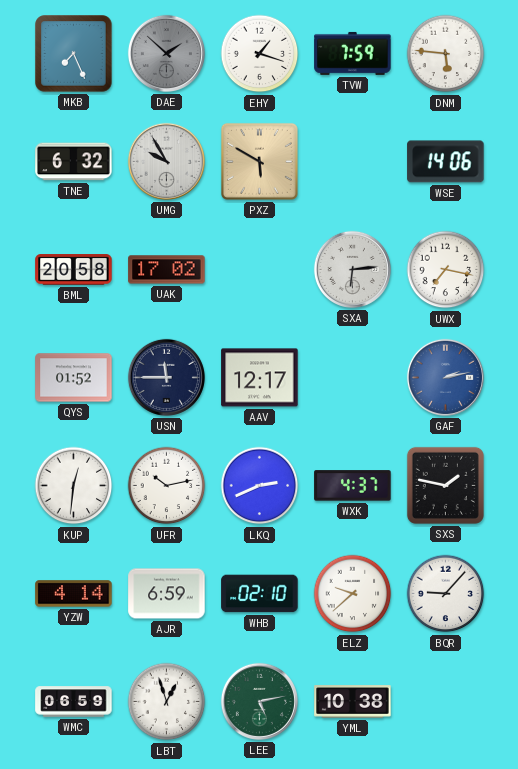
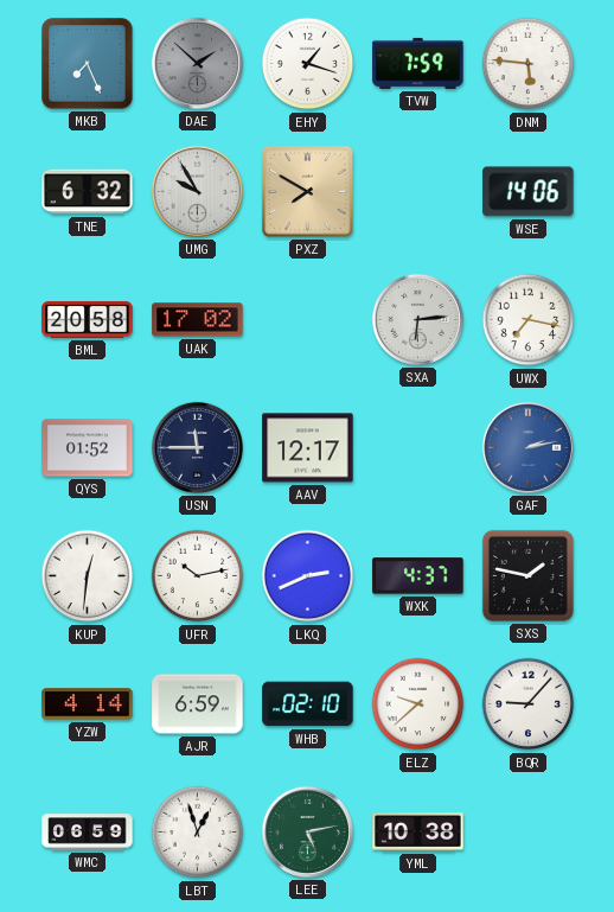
PXZ: 5:50 -> 7:50 (307, 191)
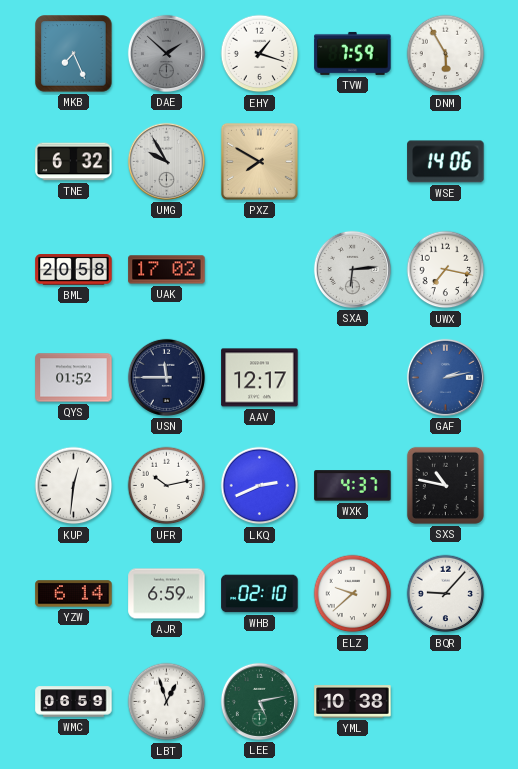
DNM: 5:46 -> 5:55 (446, 54)
SXS: 1:47 -> 10:47 (445, 485)
YZW: 4:14 -> 6:14 (74, 594)
